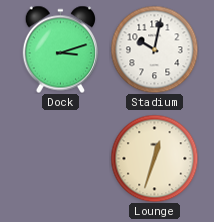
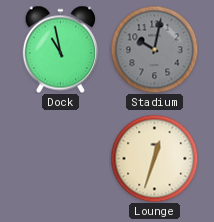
Dock: 3:12 -> 10:58 (60, 49)
Stadium dial: white -> grey (154, 49)
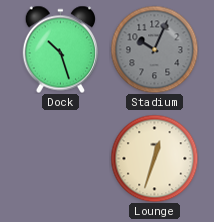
Dock: 10:58 -> 10:27 (60, 49)
Stadium: 10:02 -> 10:04 (154, 49)
